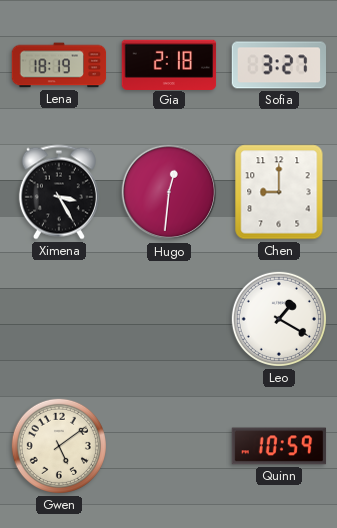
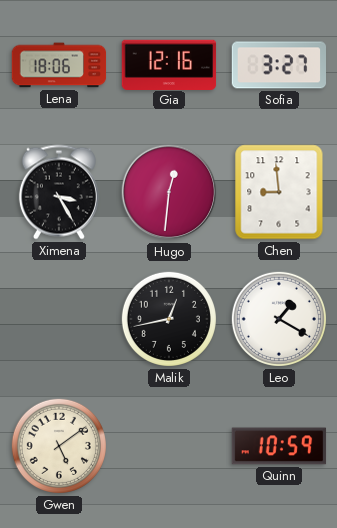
Lena: 18:19 -> 18:06 (59, 65)
Gia: 2:18 -> 12:16 (169, 64)
Chen: 9:00 -> 8:59 (279, 192)
Malik: none -> 12:43 (169, 319)
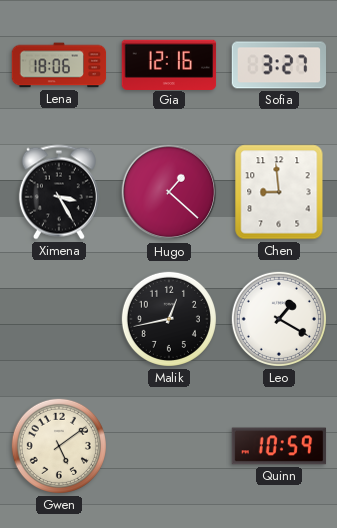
Hugo: 12:31 -> 1:22 (169, 192)
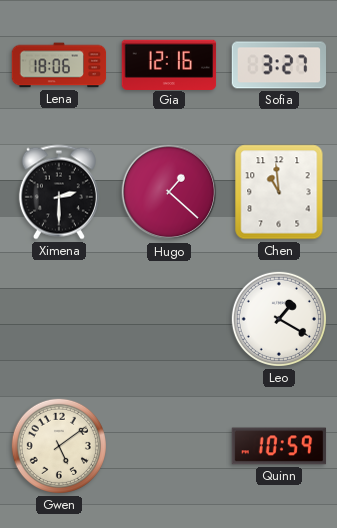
Ximena: 3:25 -> 2:30 (59, 192)
Chen: 8:59 -> 10:59 (279, 192)
Malik: 12:43 -> none (169, 319)
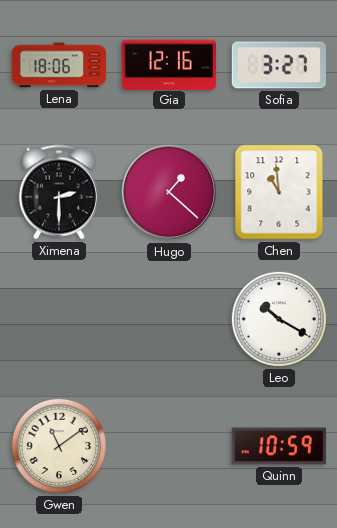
Leo: 1:20 -> 10:20 (279, 319)
Gwen: 5:09 -> 11:09 (59, 446)
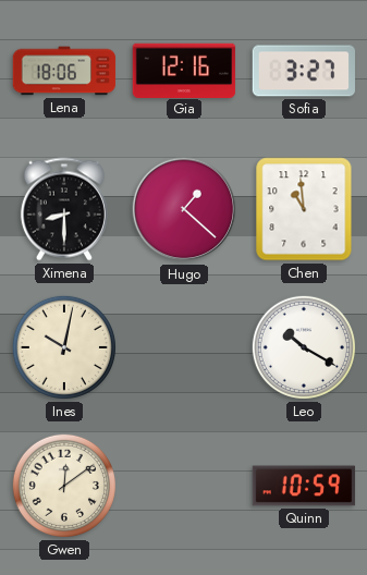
Ximena: 2:30 -> 8:30 (64, 209)
Ines: none -> 10:02 (64, 347)
Gwen: 11:09 -> 12:09 (64, 486)
